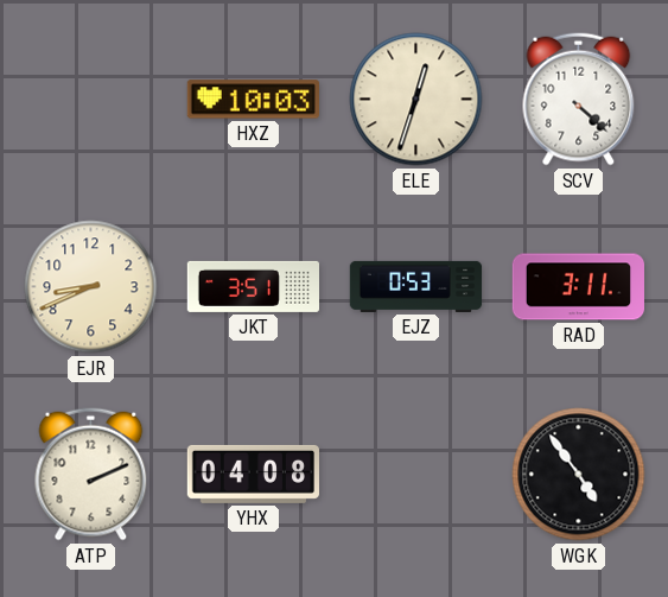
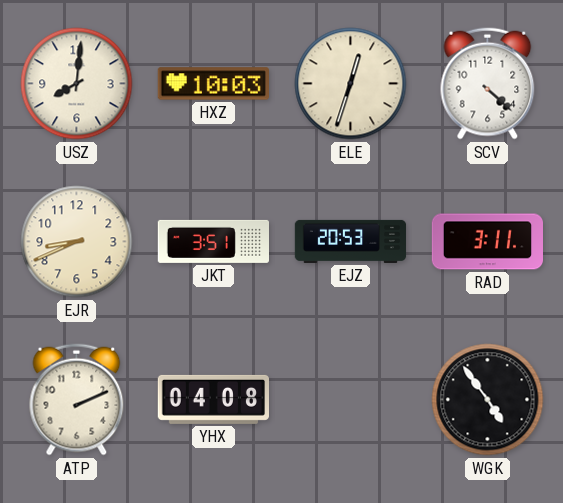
USZ: none -> 8:01 (77, 84)
EJZ: 0:53 -> 20:53 (351, 241)
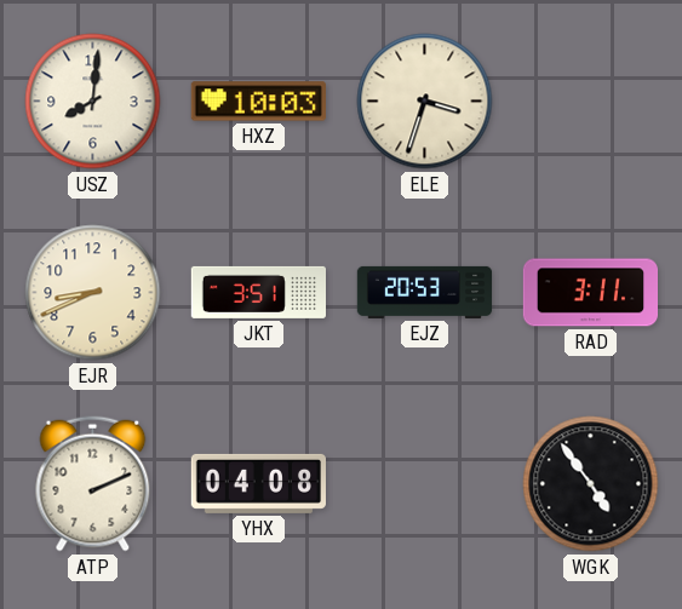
ELE: 12:33 -> 3:33 (425, 102)
SCV: 4:22 -> none (488, 84)
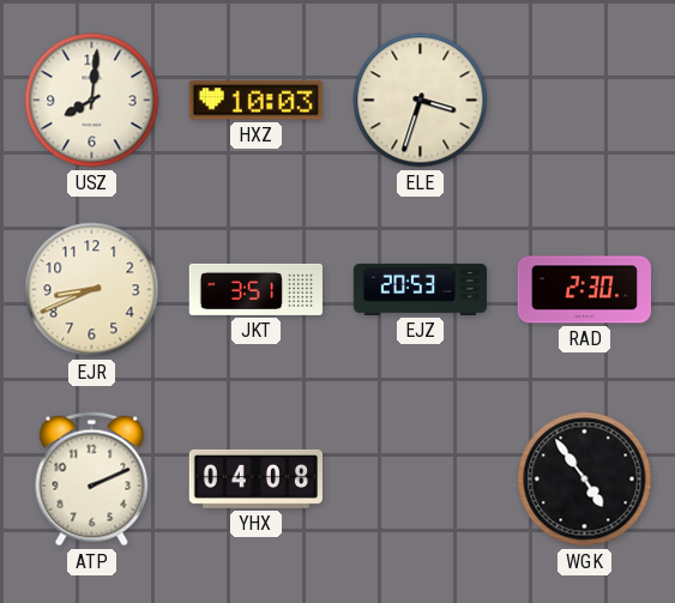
RAD: 3:11 -> 2:30 (584, 290)
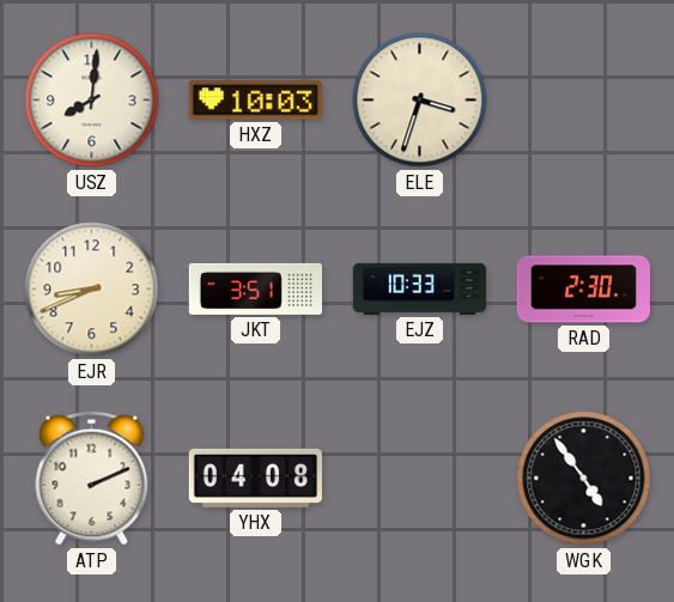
EJZ: 20:53 -> 10:33 (420, 288)
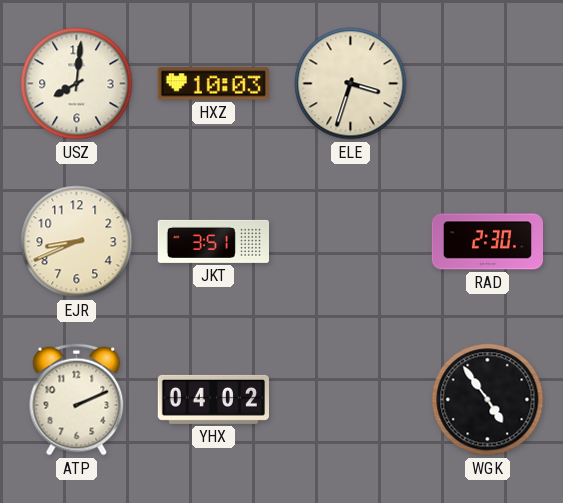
EJZ: 10:33 -> none (420, 288)
YHX: 04:08 -> 04:02 (213, 399)
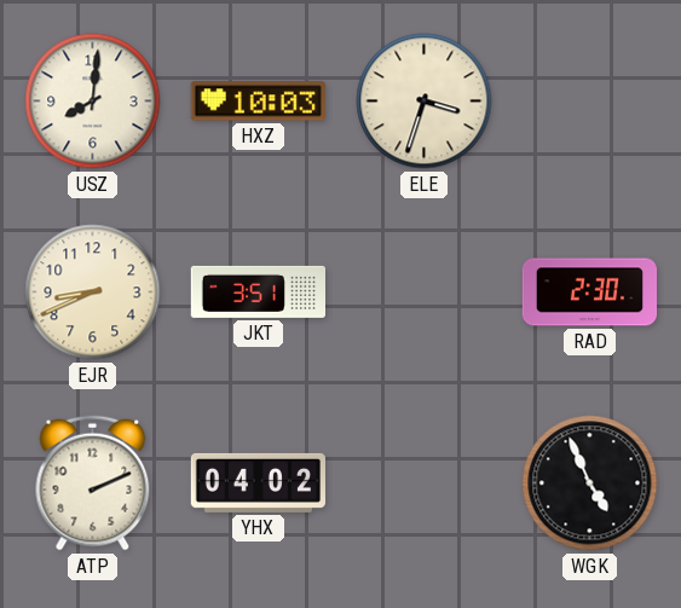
WGK: 4:54 -> 4:56 (590, 483)
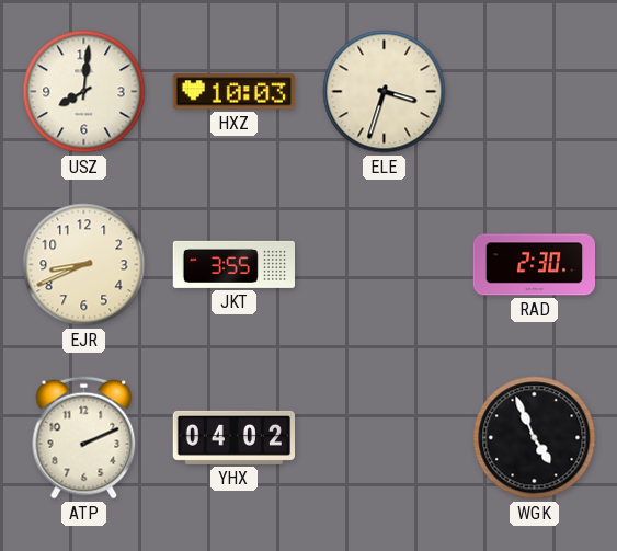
JKT: 3:51 -> 3:55 (233, 264)
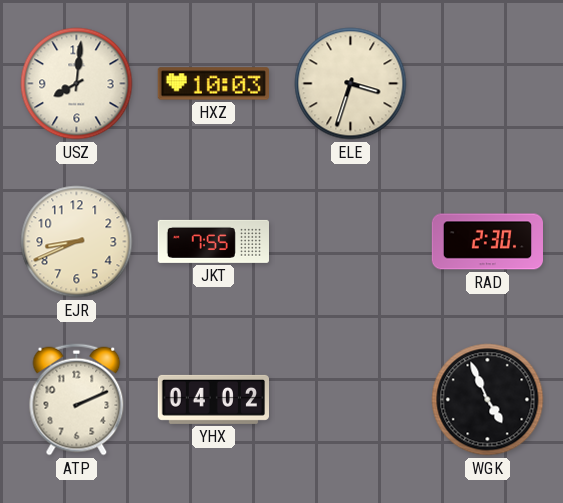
JKT: 3:55 -> 7:55 (213, 241)
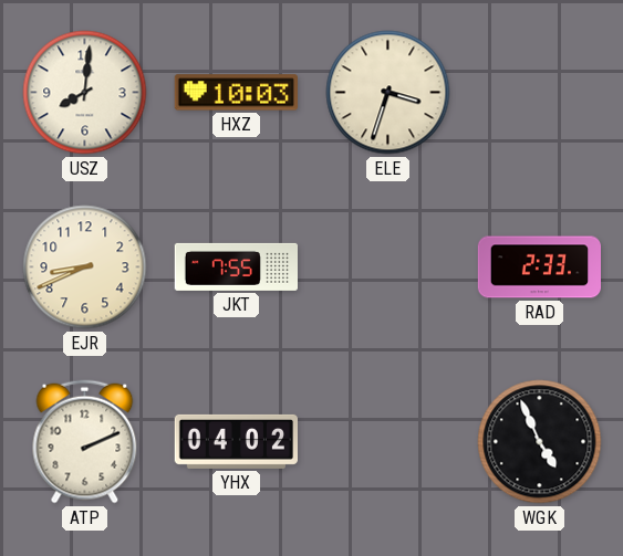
RAD: 2:30 -> 2:33 (539, 267)
